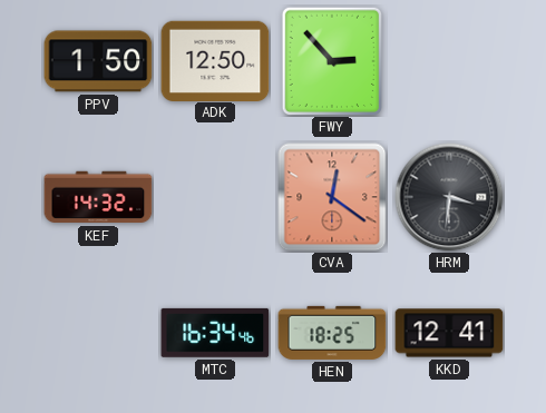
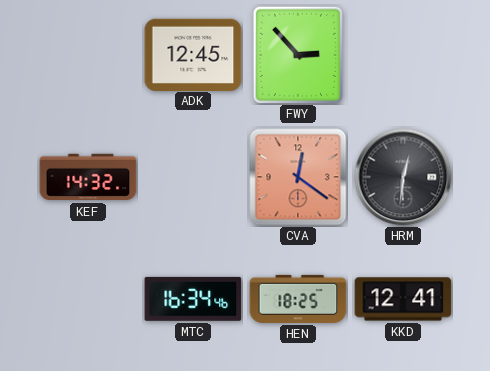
PPV: 1:50 -> none (98, 61)
ADK: 12:50 -> 12:45 (193, 54)
HRM: 3:31 -> 12:31 (403, 177)
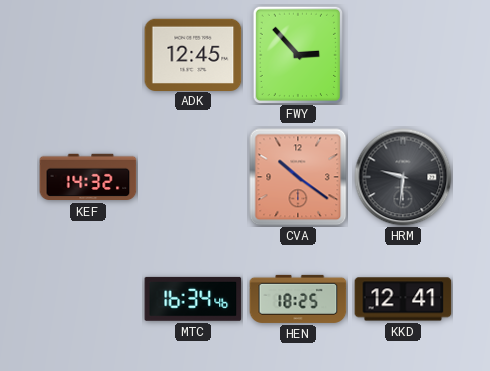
CVA: 12:21 -> 10:21 (298, 177)
HRM: 12:31 -> 9:31 (403, 177)
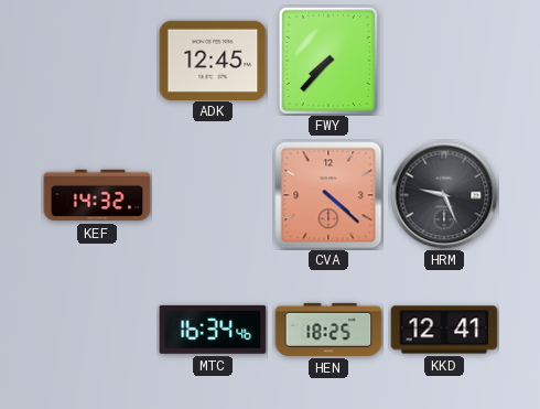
FWY: 2:53 -> 7:37 (327, 60)
CVA: 10:21 -> 4:22 (328, 195)
HRM: 9:31 -> 9:26 (444, 195)
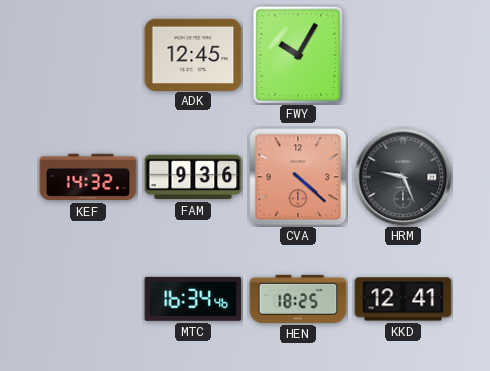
FWY: 7:37 -> 10:05 (297, 54)
FAM: none -> 9:36 (193, 177)
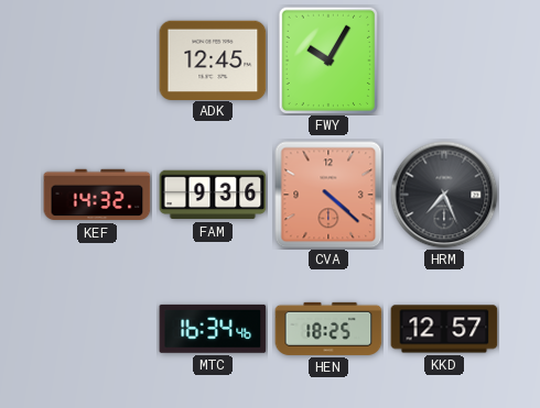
HRM: 9:26 -> 7:26 (444, 195)
KKD: 12:41 -> 12:57 (444, 329)
